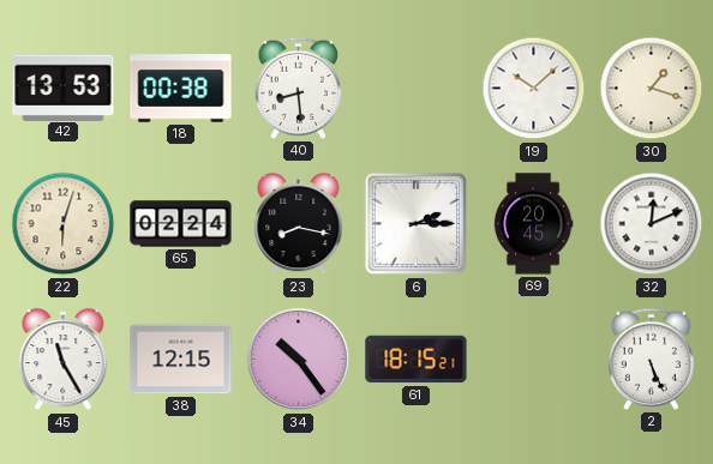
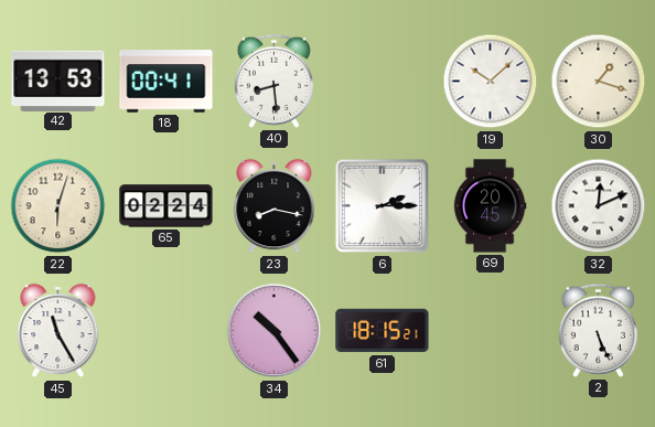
18: 00:38 -> 00:41 (167, 82)
38: 12:15 -> none (181, 360)
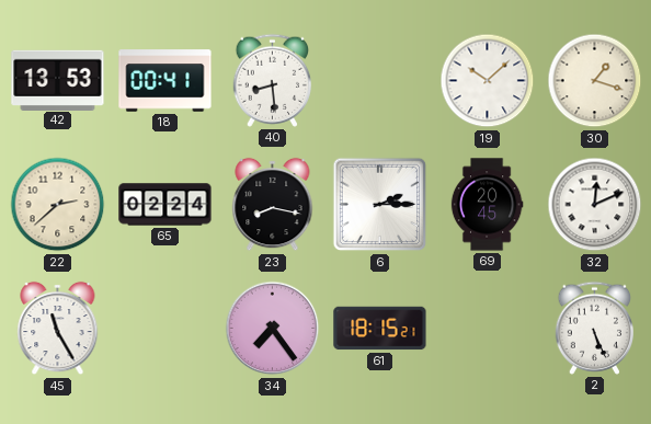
22: 6:03 -> 2:38 (58, 205)
34: 10:24 -> 7:24 (273, 329)
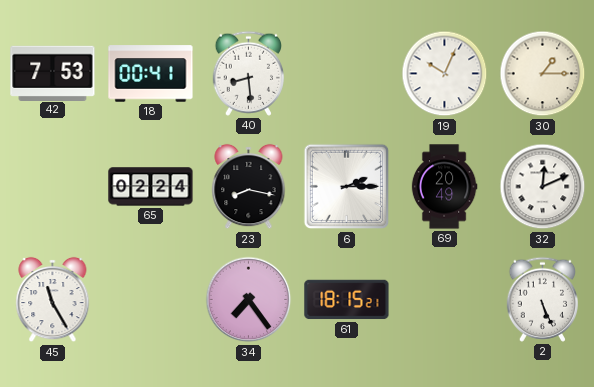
42: 13:53 -> 7:53 (53, 73)
19: 10:08 -> 10:04 (445, 74)
30: 1:18 -> 1:15 (543, 74)
22: 2:38 -> none (58, 205)
69: 20:45 -> 20:49 (444, 187)
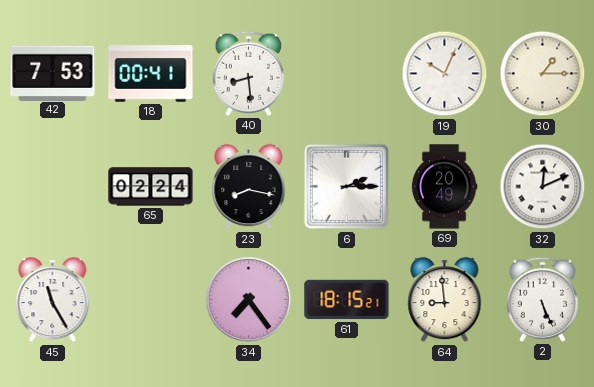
64: none -> 8:59 (445, 300)
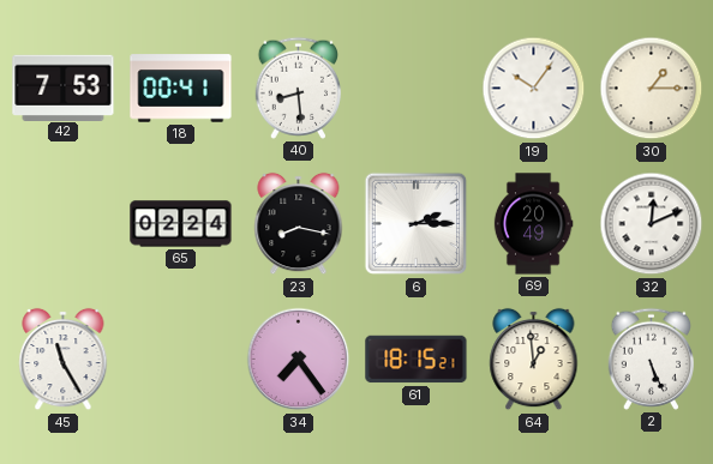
19: 10:04 -> 10:06 (534, 89)
64: 8:59 -> 12:59 (534, 360)
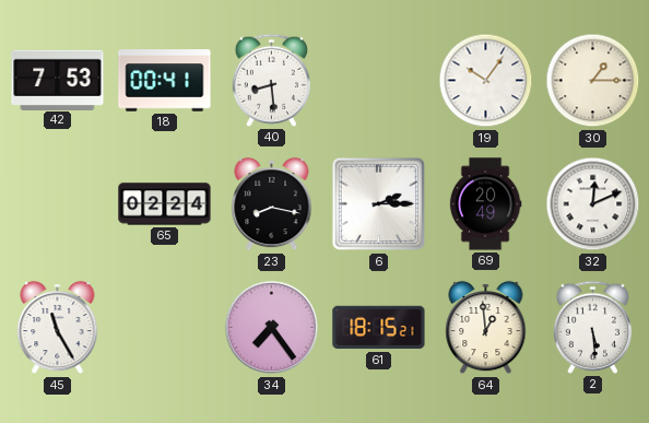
2: 5:26 -> 5:29 (592, 327)
